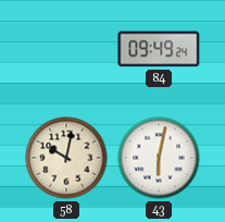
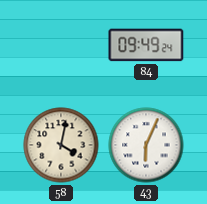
58: 10:02 -> 4:02 (61, 145)
43: 6:02 -> 6:04 (146, 145)
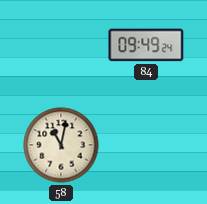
58: 4:02 -> 11:02 (61, 145)
43: 6:04 -> none (146, 145)
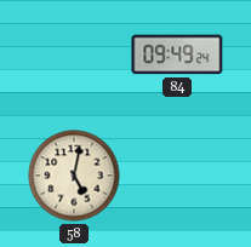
58: 11:02 -> 5:02 (74, 176)
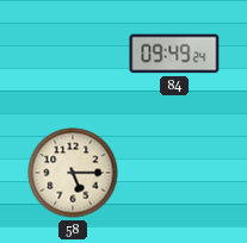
58: 5:02 -> 5:15 (73, 173)
